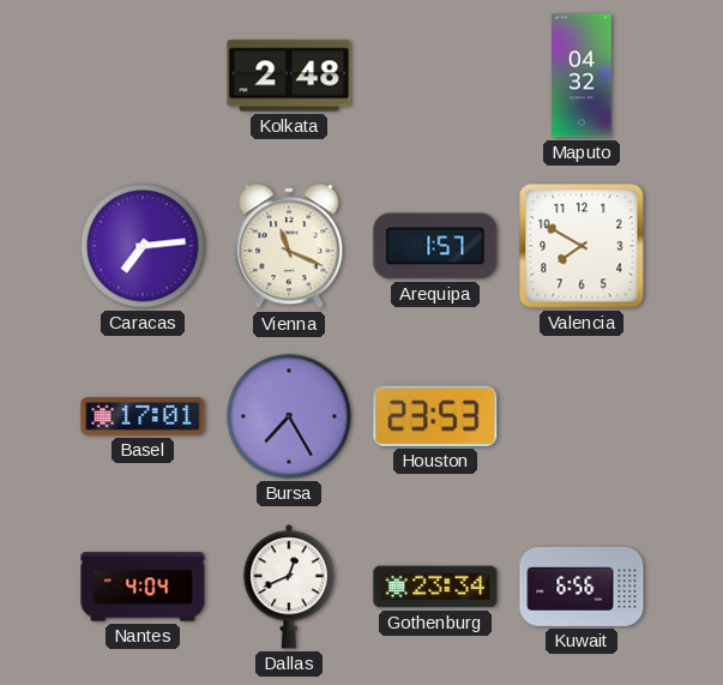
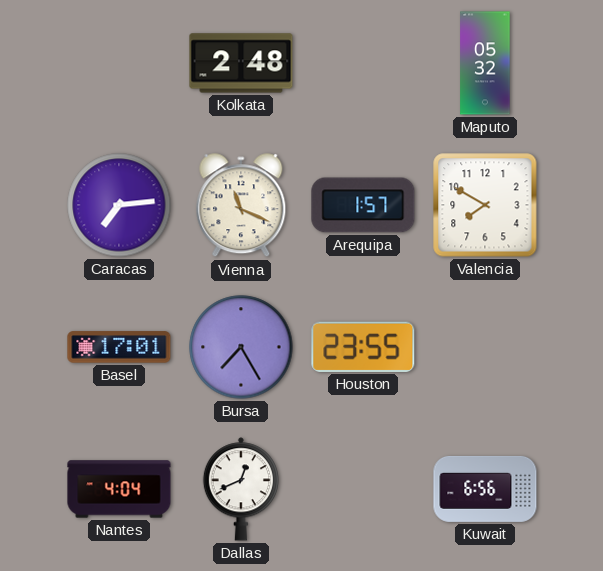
Maputo: 04:32 -> 05:32 (485, 63)
Houston: 23:53 -> 23:55 (363, 347)
Gothenburg: 23:34 -> none (435, 587)
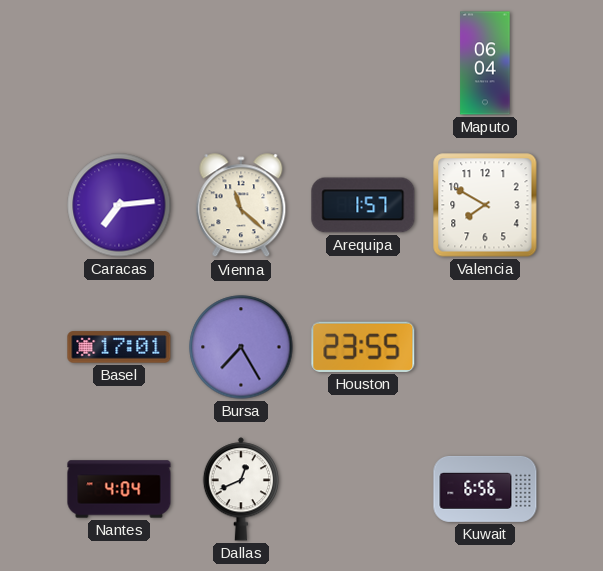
Kolkata: 2:48 -> none (241, 63)
Maputo: 05:32 -> 06:04 (485, 63)
Vienna: 11:19 -> 11:22 (241, 206)
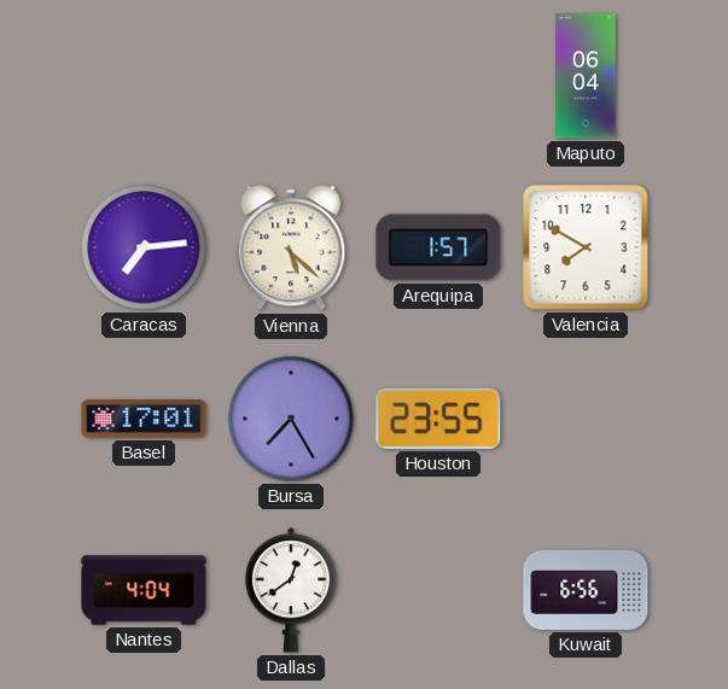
Vienna: 11:22 -> 5:22 (291, 249)
Dallas: 12:41 -> 12:39 (290, 590)
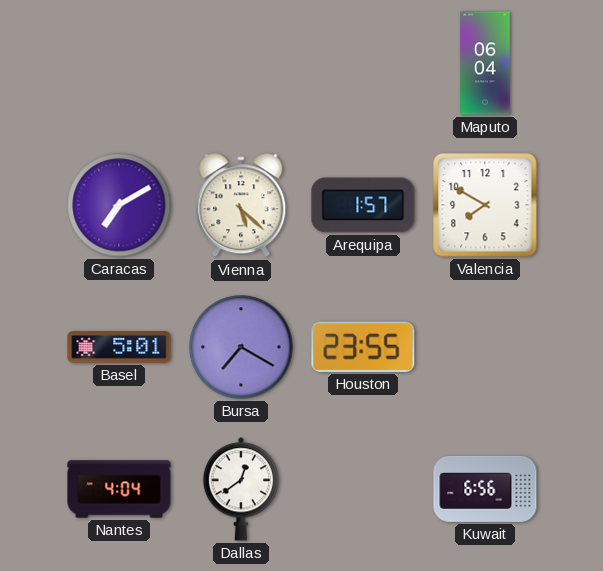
Caracas: 7:14 -> 7:10 (119, 205)
Basel: 17:01 -> 5:01 (119, 347)
Bursa: 7:25 -> 7:20 (241, 347)
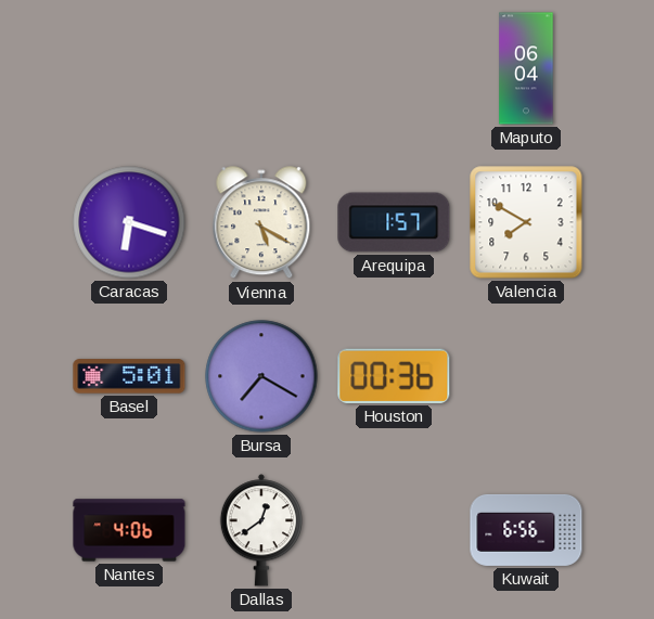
Caracas: 7:10 -> 6:18 (129, 222)
Vienna: 5:22 -> 5:20 (261, 223)
Houston: 23:55 -> 00:36 (394, 376)
Nantes: 4:04 -> 4:06 (129, 530)
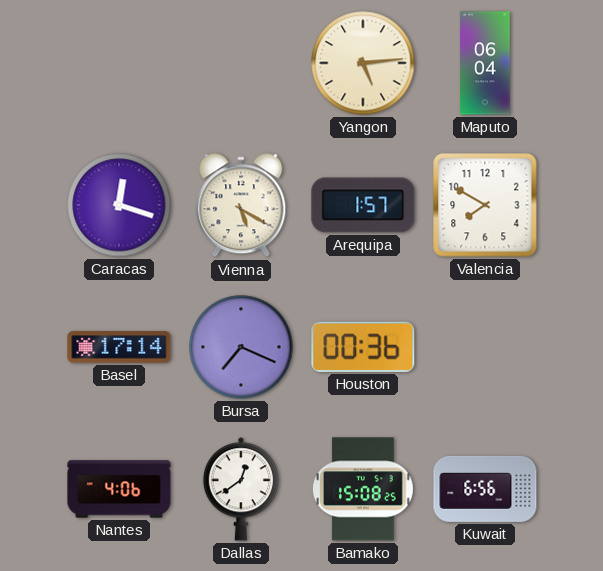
Yangon: none -> 5:14 (363, 63)
Caracas: 6:18 -> 12:18 (119, 205)
Basel: 5:01 -> 17:14 (119, 347)
Bursa: 7:20 -> 7:19 (241, 347)
Bamako: none -> 15:08 (363, 489)
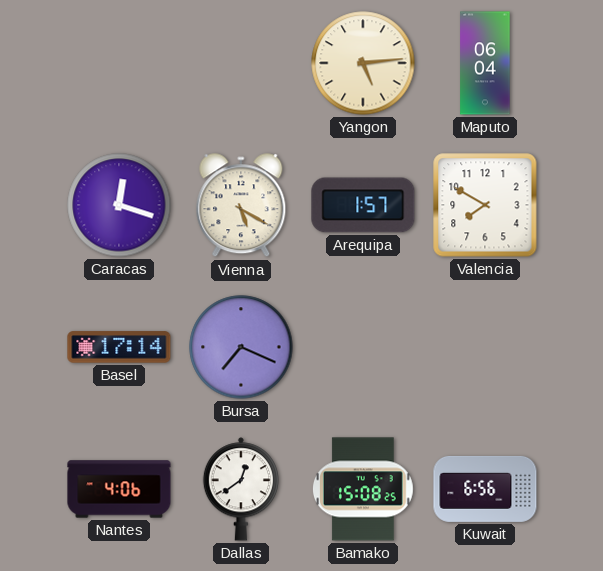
Houston: 00:36 -> none (363, 347)
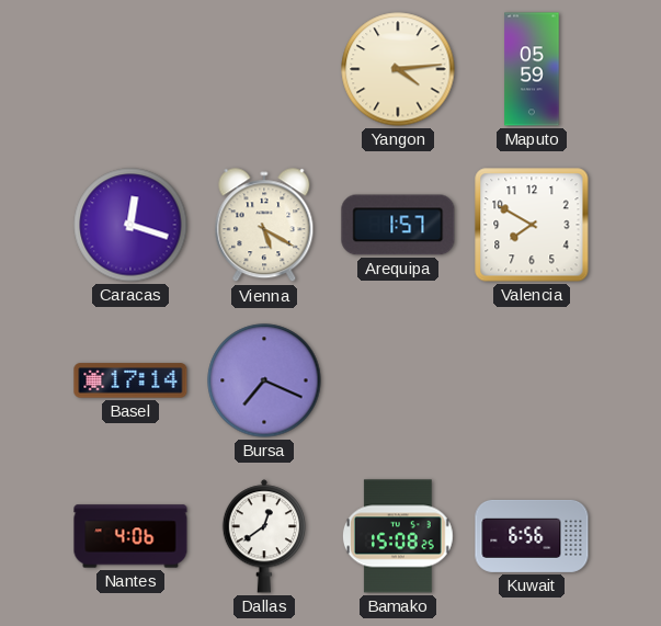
Yangon: 5:14 -> 4:14 (398, 69)
Maputo: 06:04 -> 05:59 (532, 69)
